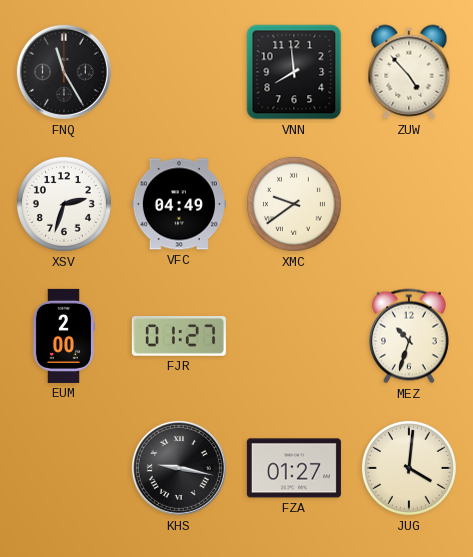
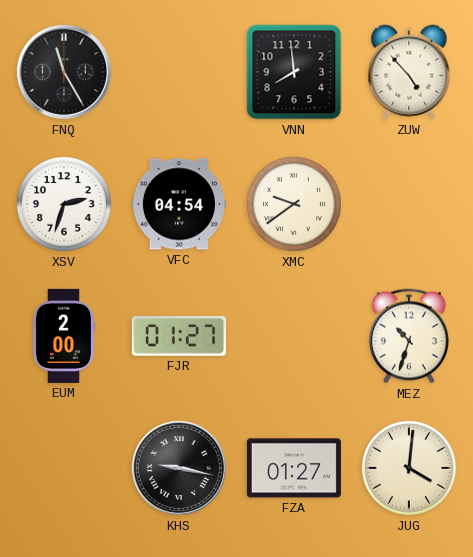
VFC: 04:49 -> 04:54 (179, 204)
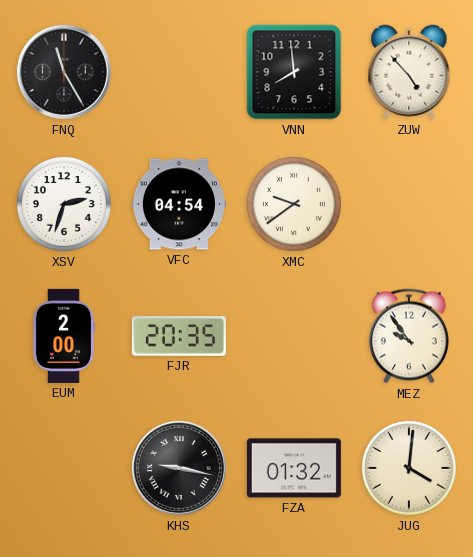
FJR: 01:27 -> 20:35 (179, 336)
MEZ: 10:33 -> 9:54 (409, 336)
FZA: 01:27 -> 01:32 (294, 468)
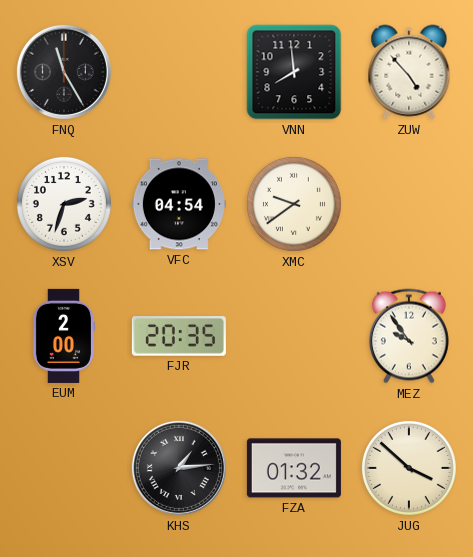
KHS: 9:17 -> 1:14 (179, 468)
JUG: 4:01 -> 3:52 (409, 468)
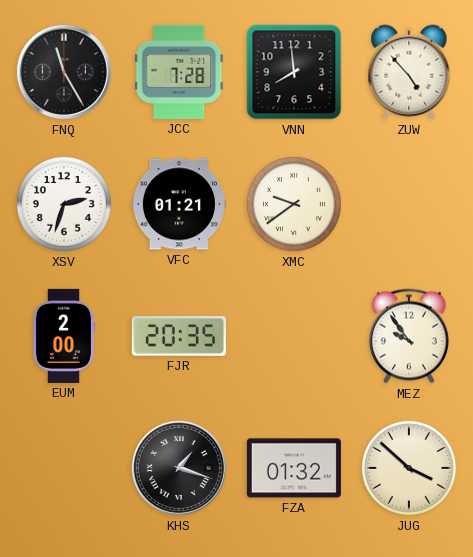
JCC: none -> 7:28 (179, 72)
VFC: 04:54 -> 01:21 (179, 204)
KHS: 1:14 -> 1:18 (179, 468)
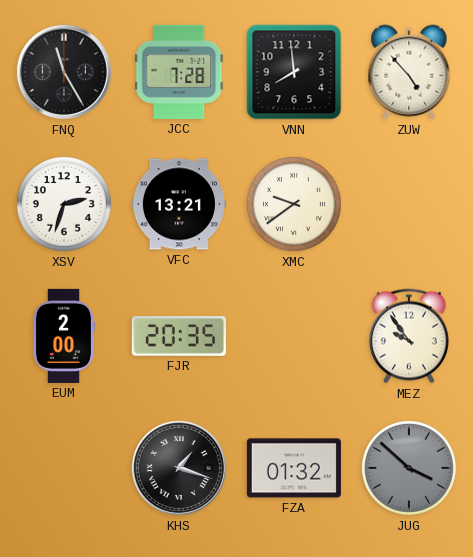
VFC: 01:21 -> 13:21 (179, 204)
JUG dial: cream -> grey (409, 468)
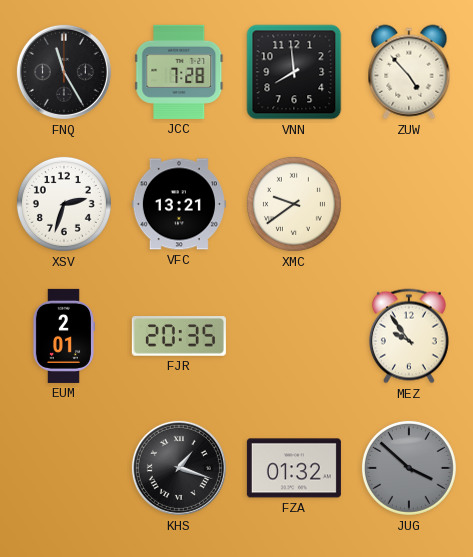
EUM: 2:00 -> 2:01 (63, 336)
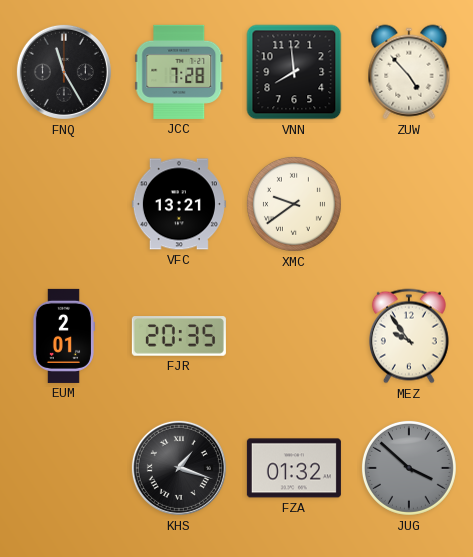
XSV: 2:33 -> none (64, 204)
